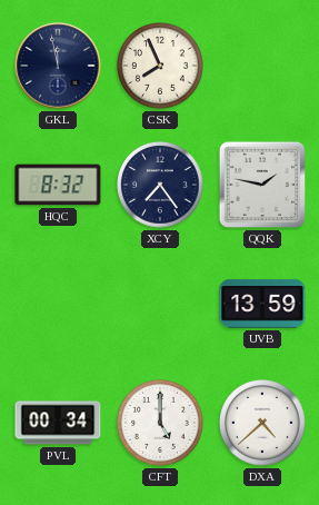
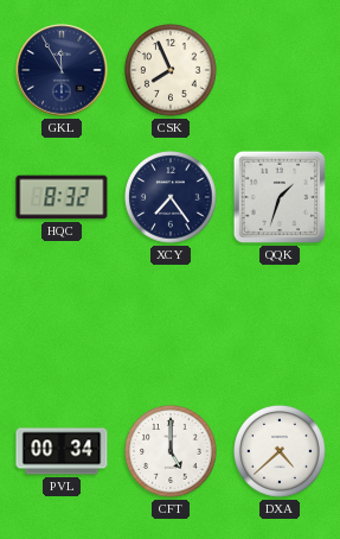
GKL: 11:58 -> 11:55 (62, 70)
QQK: 1:47 -> 1:33 (280, 197)
UVB: 13:59 -> none (262, 304)
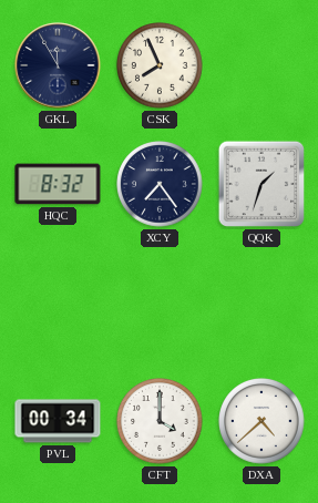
CFT: 5:00 -> 4:00 (160, 421)
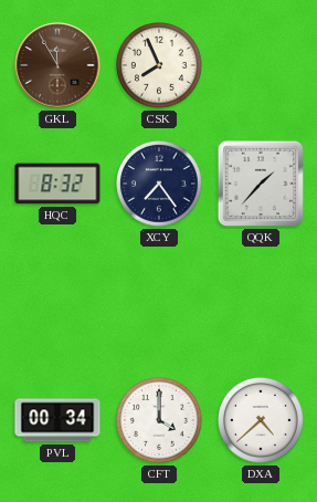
GKL dial: navy -> brown (57, 65)
QQK: 1:33 -> 1:37 (261, 184)
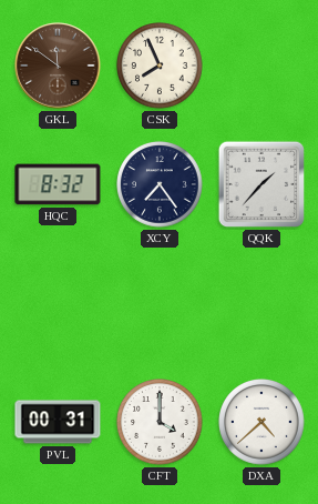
GKL: 11:55 -> 11:51 (58, 65)
PVL: 00:34 -> 00:31 (58, 422)
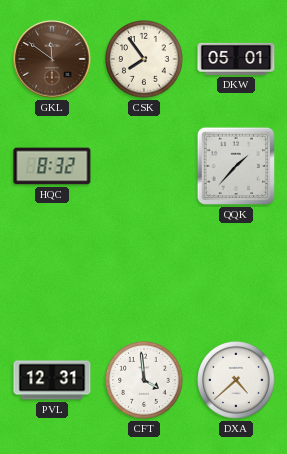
CSK: 7:56 -> 7:54 (144, 59)
DKW: none -> 05:01 (236, 59)
XCY: 7:24 -> none (160, 184)
PVL: 00:31 -> 12:31 (52, 380)
CFT: 4:00 -> 3:59 (144, 380)
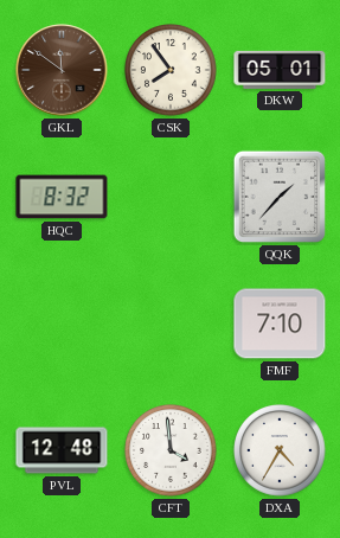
FMF: none -> 7:10 (280, 324)
PVL: 12:31 -> 12:48 (62, 450)
DXA: 4:38 -> 4:35 (280, 450)
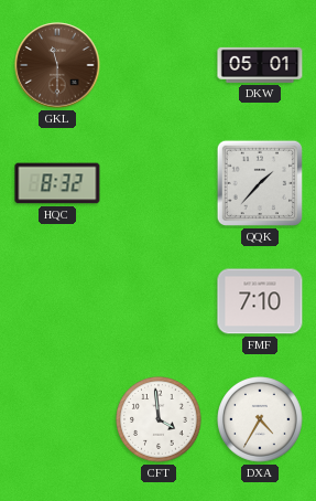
GKL: 11:51 -> 11:30 (57, 65)
CSK: 7:54 -> none (171, 70)
PVL: 12:48 -> none (62, 450)
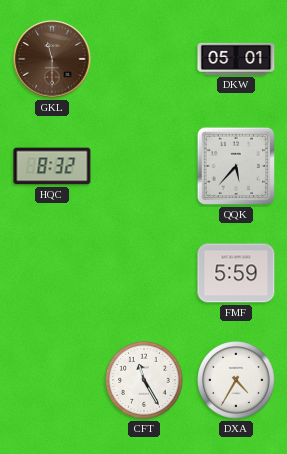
QQK: 1:37 -> 5:37 (236, 166)
FMF: 7:10 -> 5:59 (236, 273)
CFT: 3:59 -> 11:25 (144, 380)
